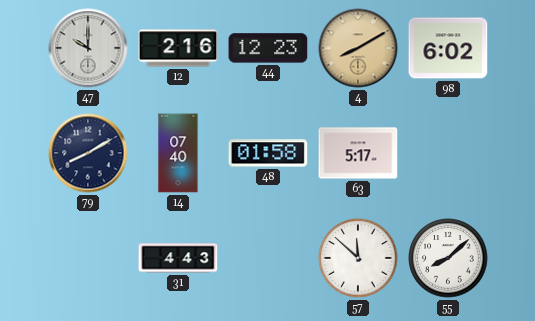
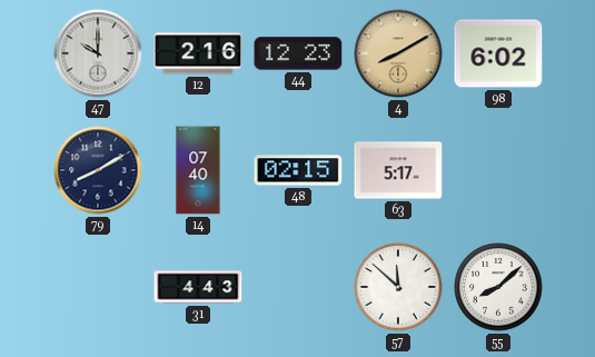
48: 01:58 -> 02:15 (298, 170)
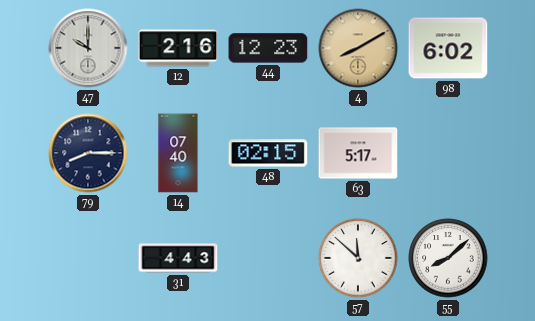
79: 8:10 -> 8:15 (88, 153)
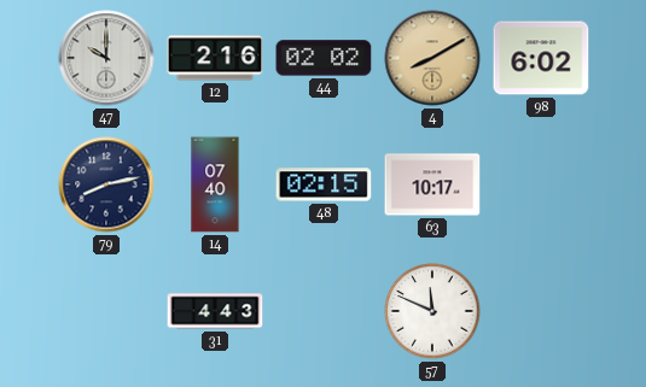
44: 12:23 -> 02:02 (324, 58)
79: 8:15 -> 8:13 (106, 184)
63: 5:17 -> 10:17 (432, 184)
57: 11:52 -> 11:49 (432, 311)
55: 8:08 -> none (448, 258)
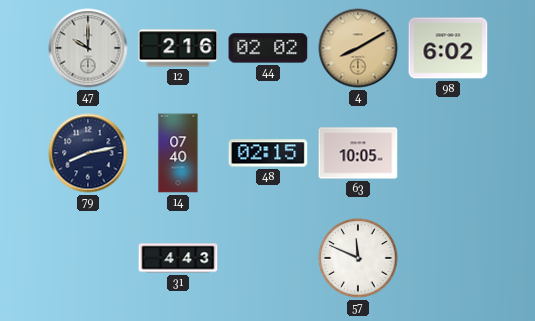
63: 10:17 -> 10:05 (358, 153)
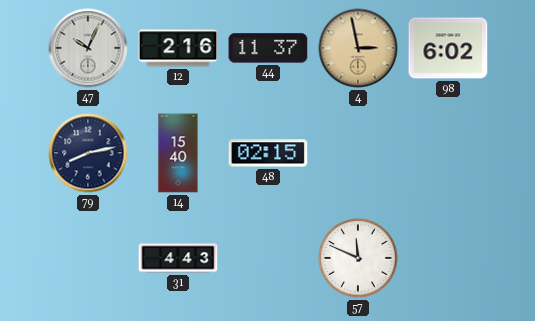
47: 10:00 -> 10:04 (88, 48)
44: 02:02 -> 11:37 (268, 48)
4: 8:10 -> 2:58 (358, 48)
14: 07:40 -> 15:40 (178, 153)
63: 10:05 -> none (358, 153)
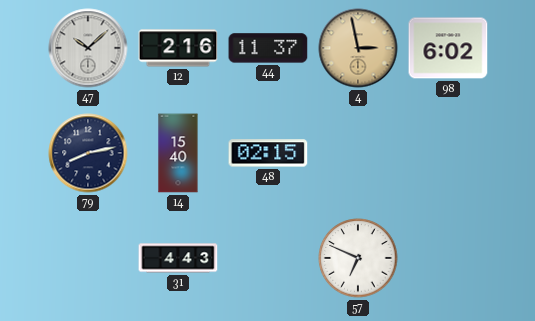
47: 10:04 -> 10:08 (88, 48)
57: 11:49 -> 6:49 (358, 258)
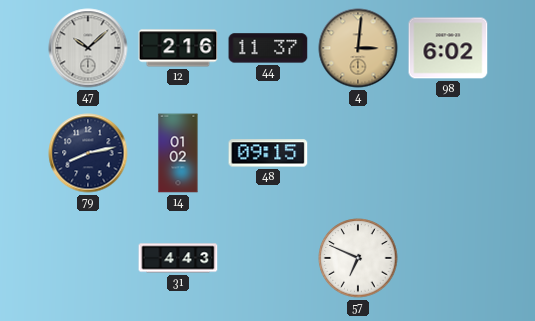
4: 2:58 -> 3:01 (358, 48)
14: 15:40 -> 01:02 (178, 153)
48: 02:15 -> 09:15 (268, 153)
